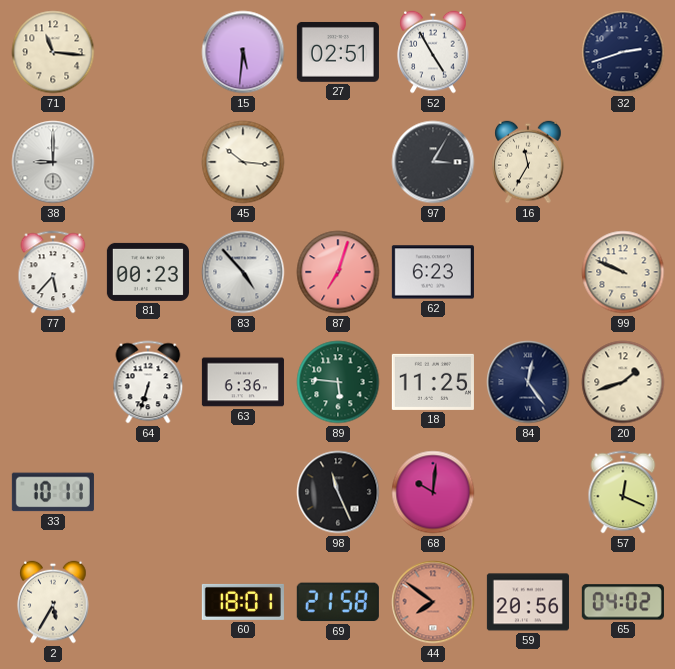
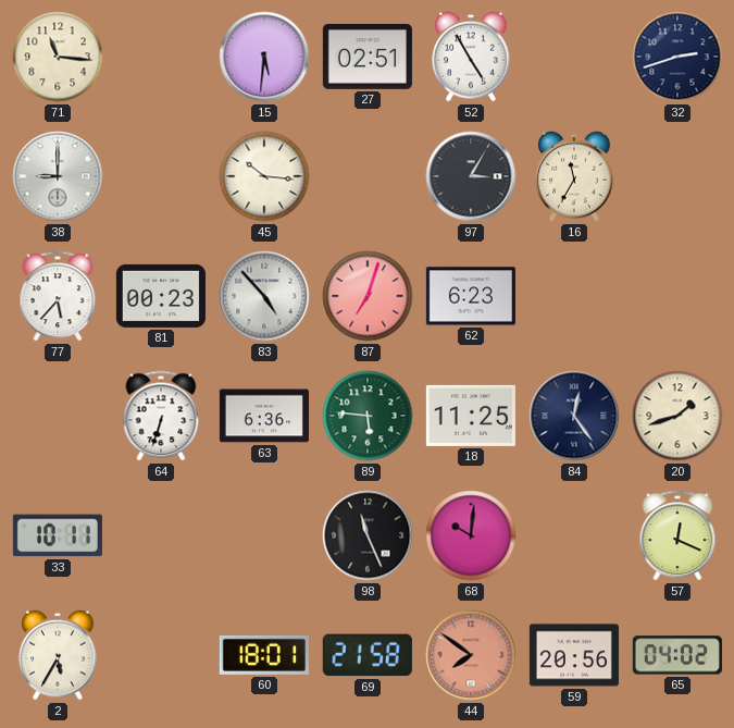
99: 9:49 -> none (623, 272)
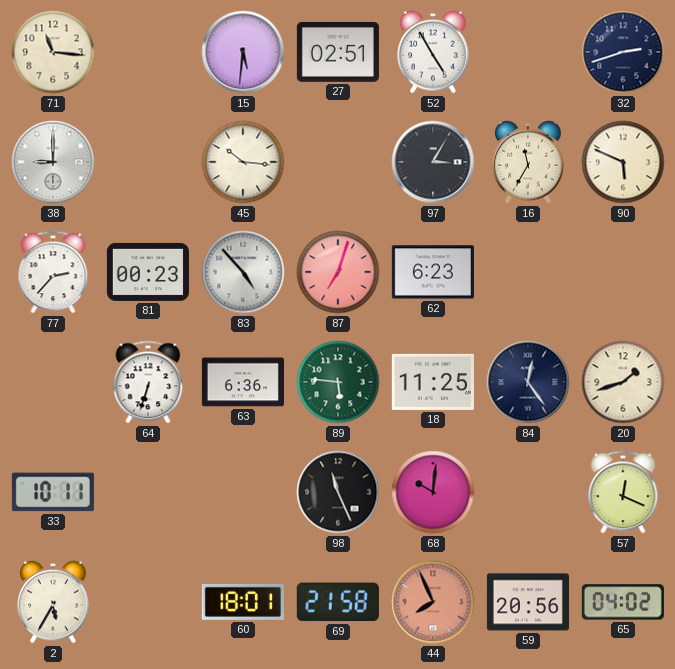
90: none -> 5:49 (623, 162)
77: 5:37 -> 2:37 (53, 272)
44: 7:51 -> 7:56 (433, 602)
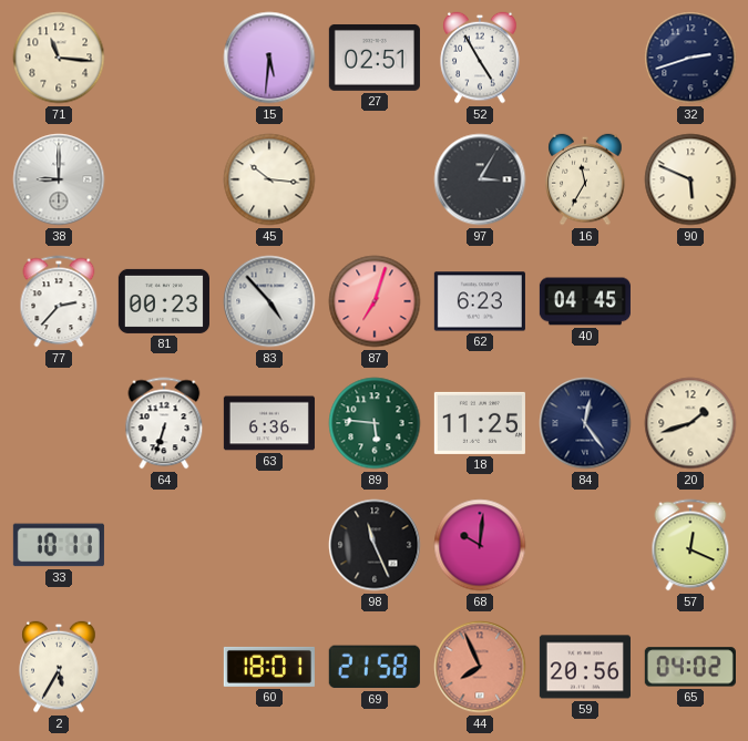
40: none -> 04:45 (585, 301)
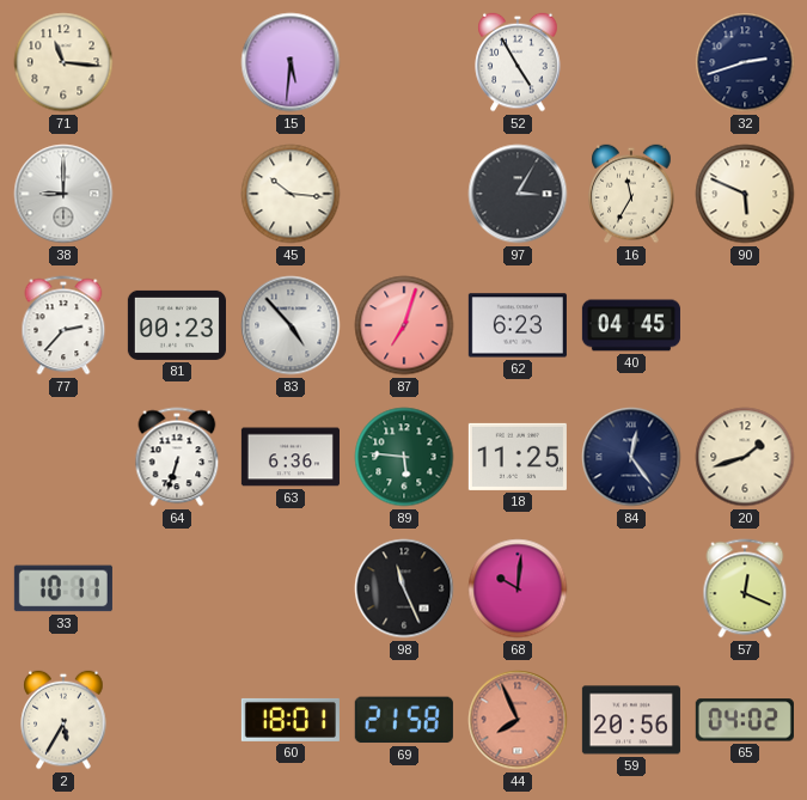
27: 02:51 -> none (375, 58)
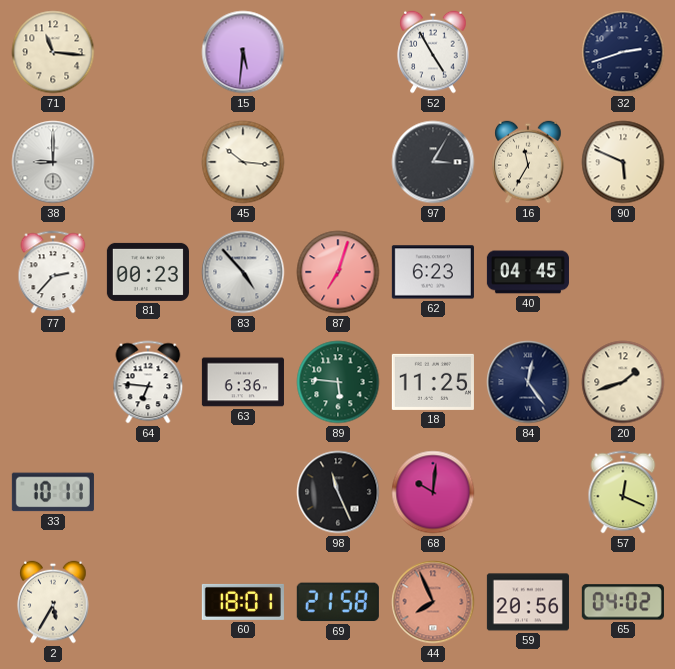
64: 6:33 -> 6:46 (148, 382)
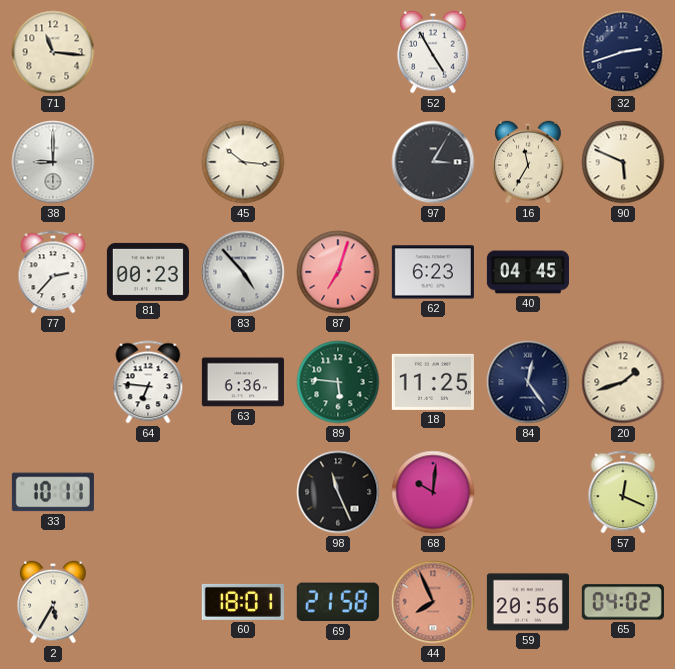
15: 5:31 -> none (243, 52)
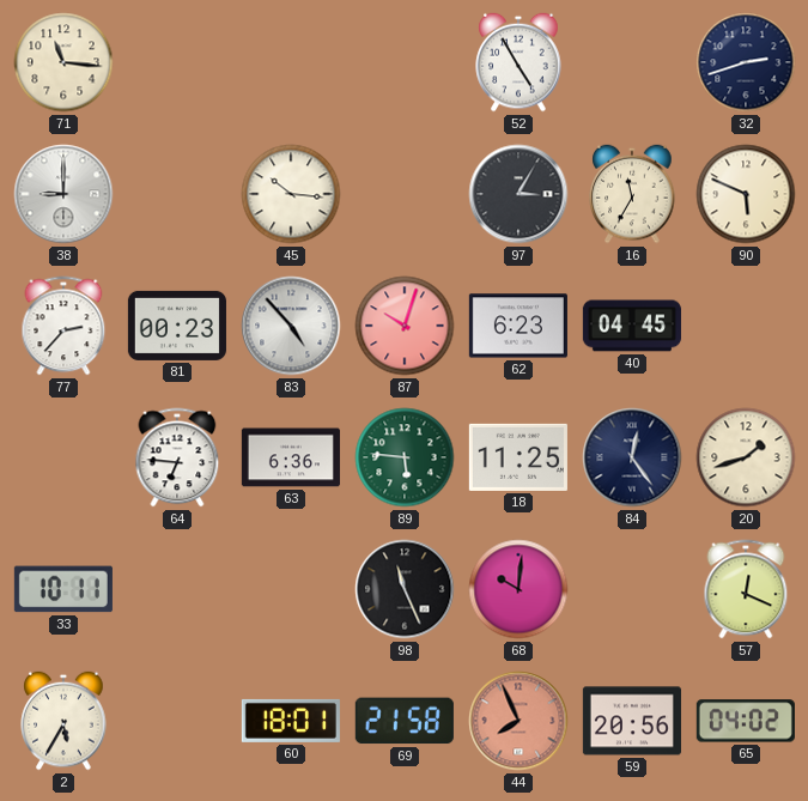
87: 7:03 -> 10:03 (405, 326)
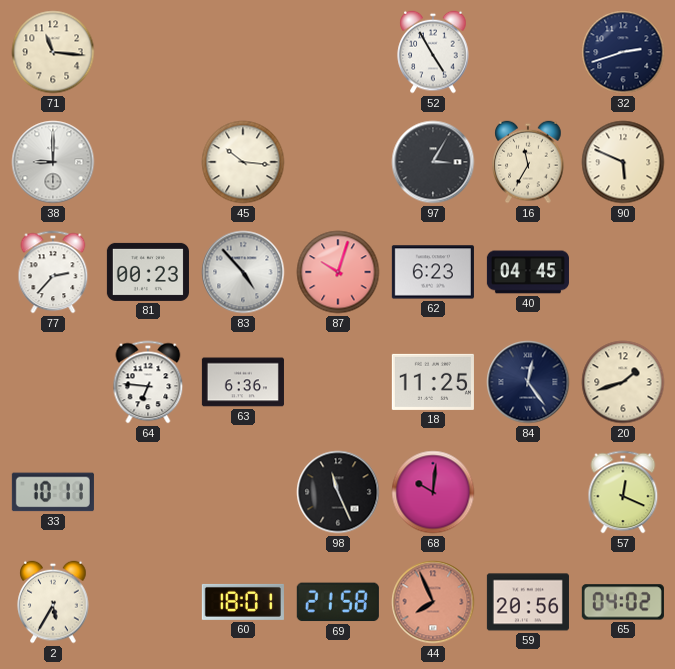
89: 5:46 -> none (405, 457)
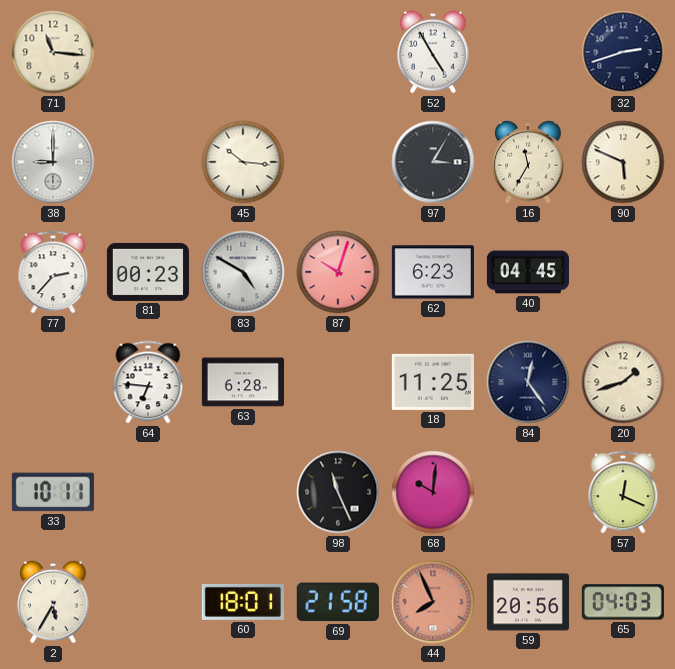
83: 4:53 -> 4:50 (243, 272)
63: 6:36 -> 6:28 (243, 382)
65: 04:02 -> 04:03 (623, 602)
